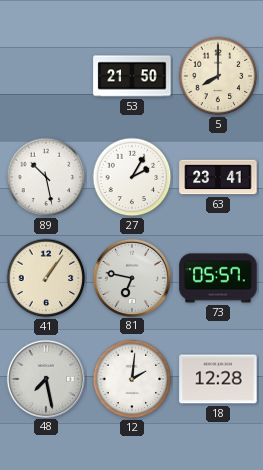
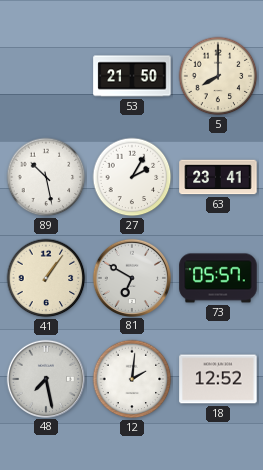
81: 6:47 -> 6:50 (131, 277)
18: 12:28 -> 12:52 (218, 379)
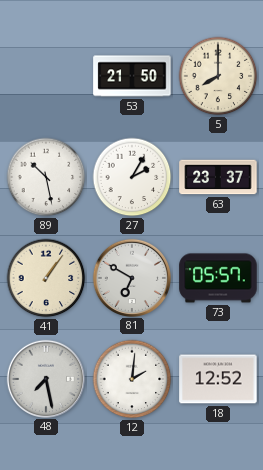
63: 23:41 -> 23:37 (218, 177)
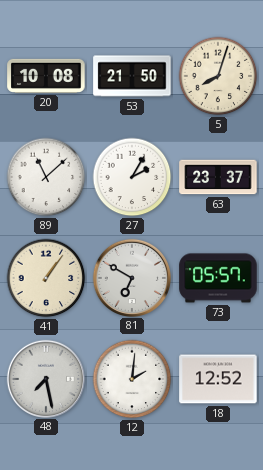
20: none -> 10:08 (46, 76)
5: 8:00 -> 8:03 (218, 76)
89: 10:28 -> 11:08 (46, 177)
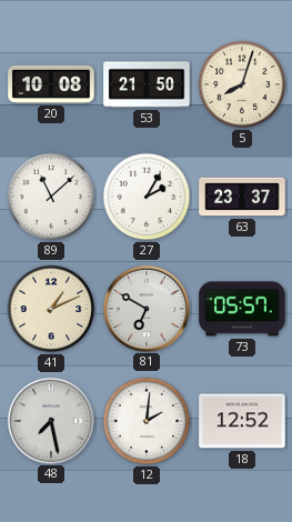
41: 1:06 -> 1:11 (51, 309)
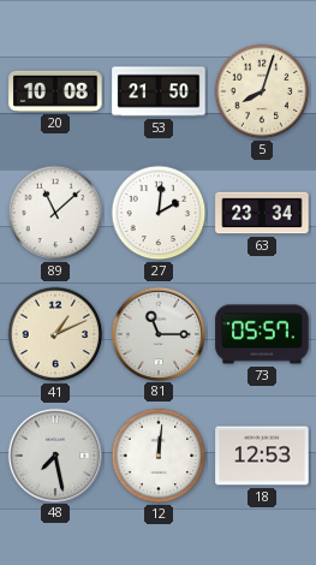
27: 2:05 -> 2:01 (159, 213)
63: 23:37 -> 23:34 (262, 213)
81: 6:50 -> 11:15 (157, 333)
12: 2:01 -> 12:01 (159, 456)
18: 12:52 -> 12:53 (262, 456)
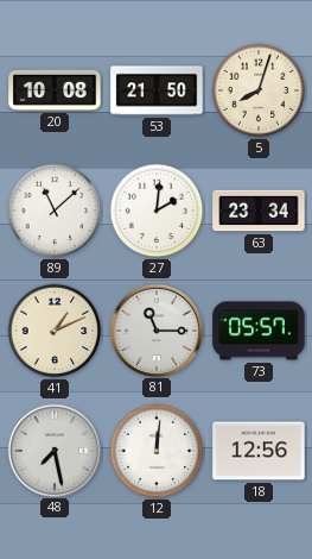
18: 12:53 -> 12:56 (259, 451)
